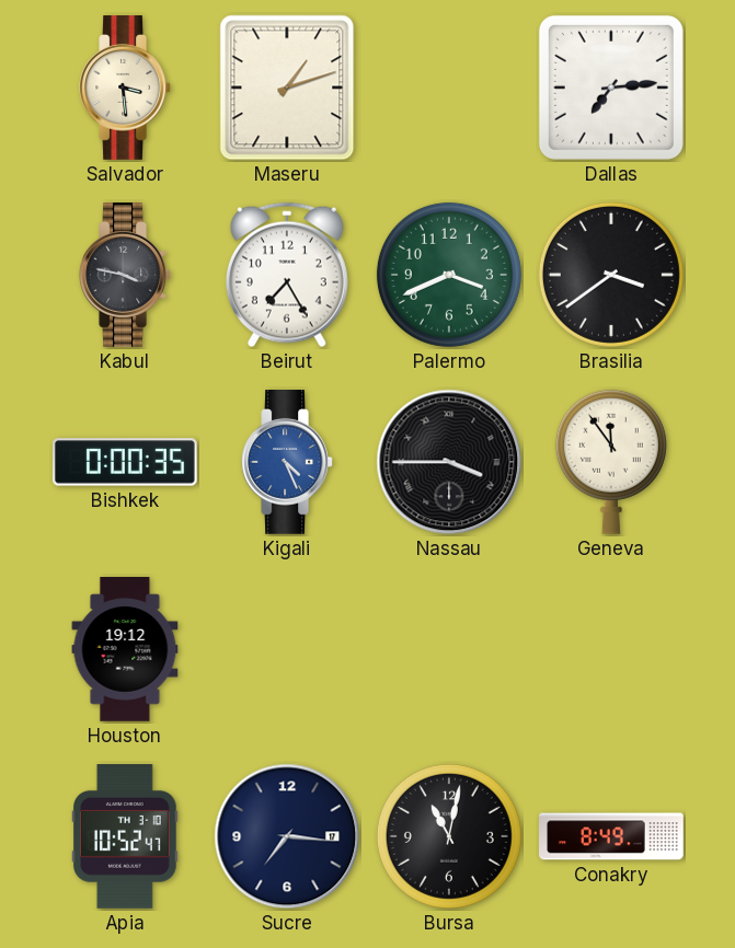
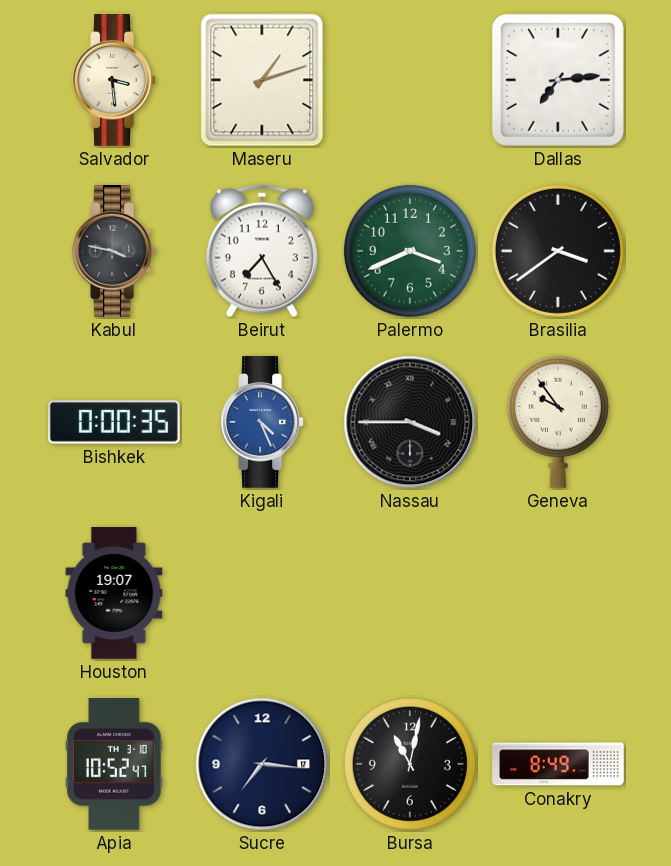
Geneva: 11:54 -> 9:54 (558, 422)
Houston: 19:12 -> 19:07 (114, 594)
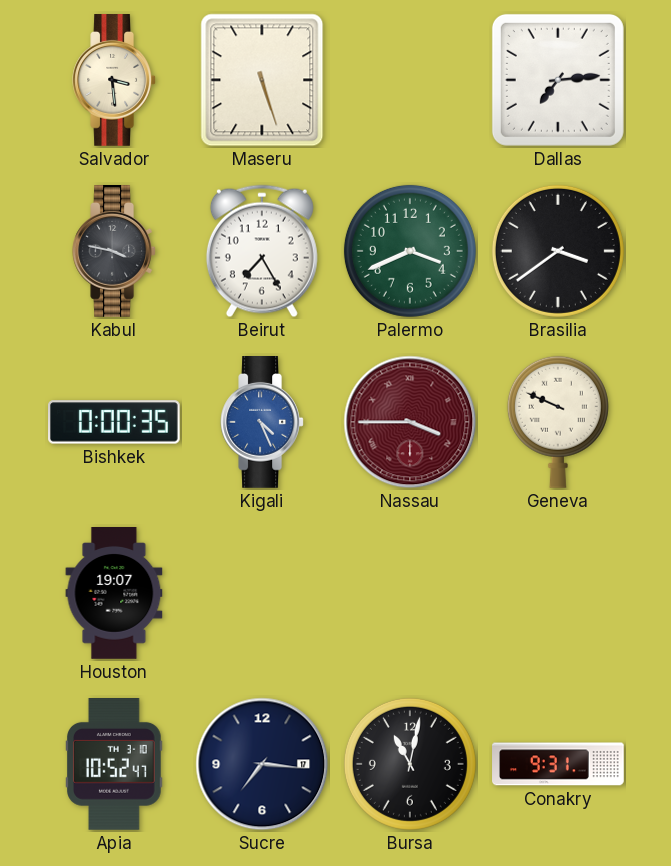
Maseru: 1:12 -> 5:27 (262, 80)
Nassau dial: black -> burgundy (410, 422)
Geneva: 9:54 -> 9:49 (558, 422)
Conakry: 8:49 -> 9:31 (558, 764)
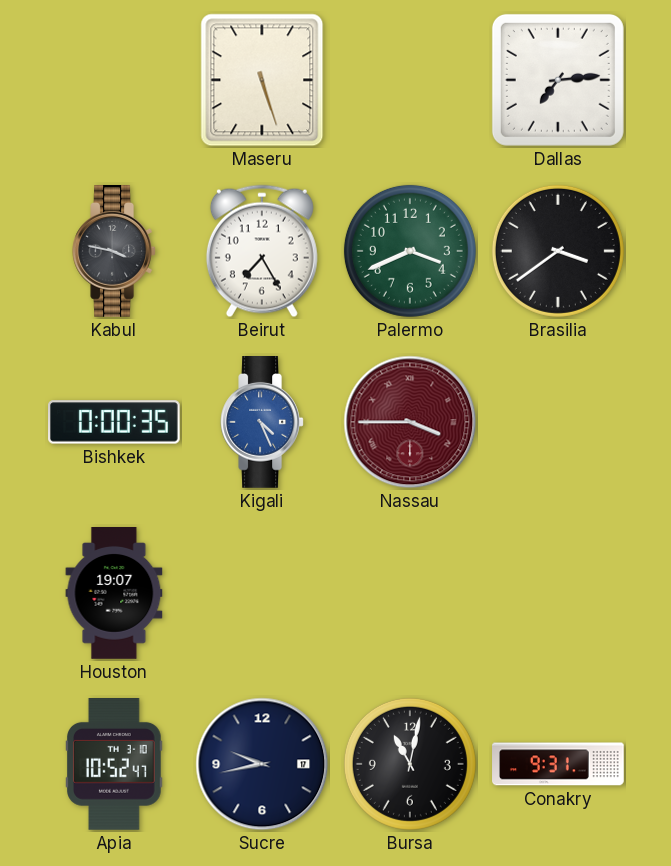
Salvador: 3:29 -> none (114, 81)
Geneva: 9:49 -> none (558, 422)
Sucre: 7:16 -> 9:43 (262, 764)
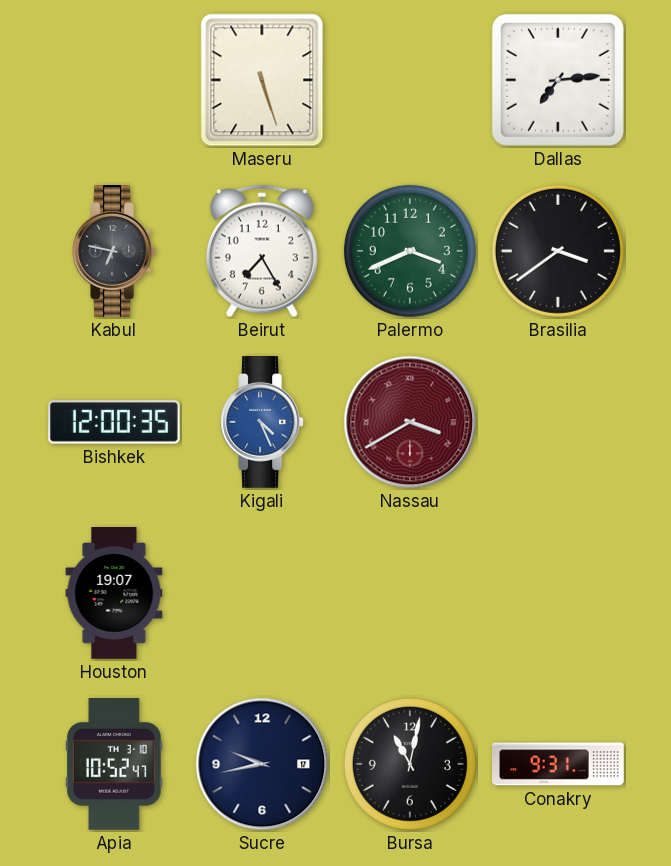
Kabul: 3:47 -> 6:47 (114, 252)
Bishkek: 0:00 -> 12:00 (115, 422)
Nassau: 3:45 -> 3:40 (410, 422)
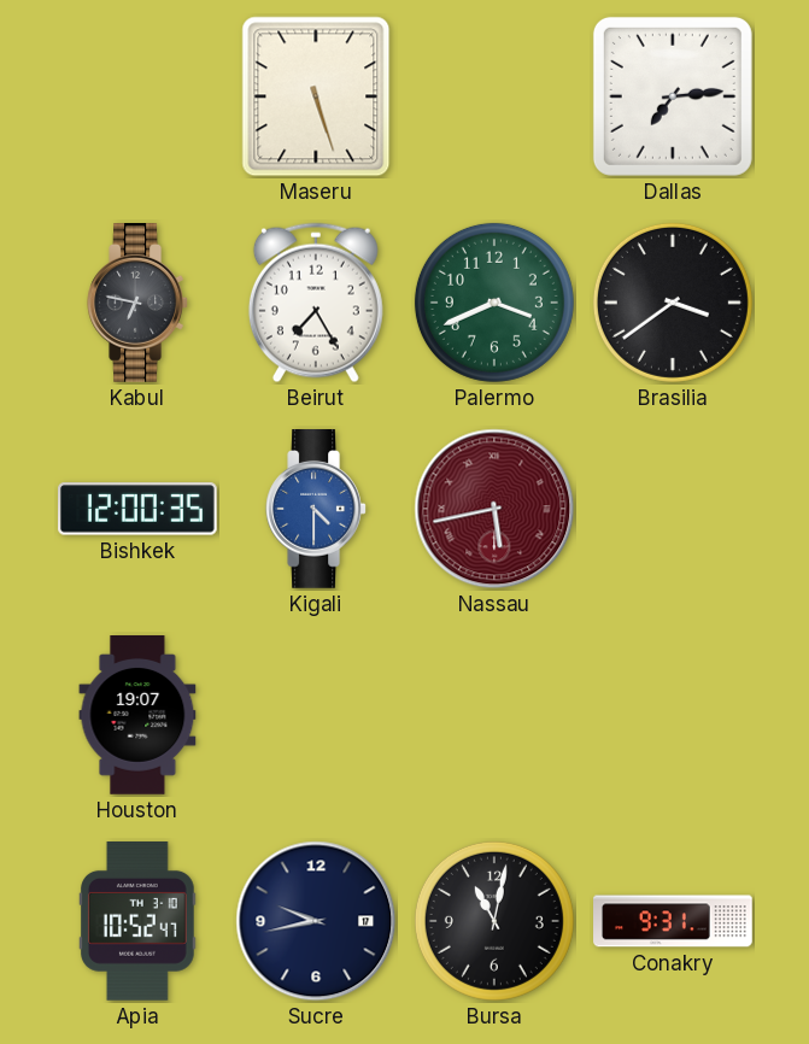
Kigali: 4:26 -> 4:30 (316, 510)
Nassau: 3:40 -> 5:43 (494, 509)
